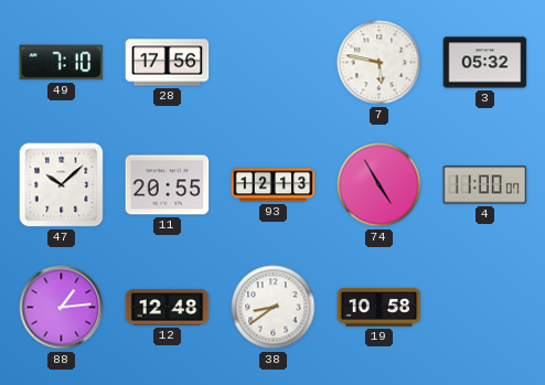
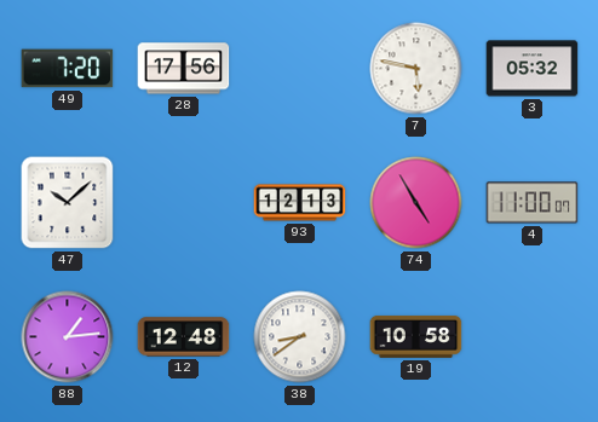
49: 7:10 -> 7:20 (68, 69)
11: 20:55 -> none (168, 185)
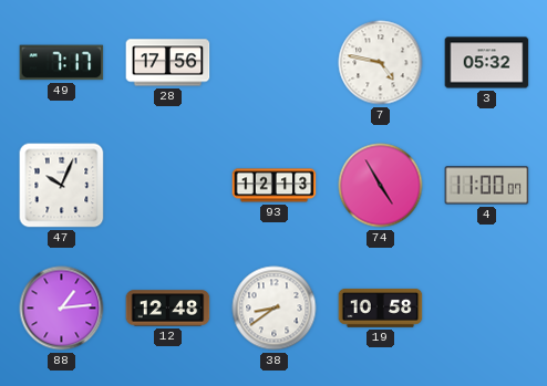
49: 7:20 -> 7:17 (62, 63)
7: 5:47 -> 4:47 (381, 63)
47: 10:08 -> 10:04 (62, 186)
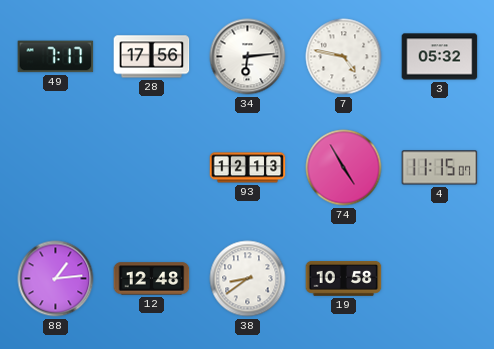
34: none -> 6:14 (248, 57)
47: 10:04 -> none (62, 186)
4: 11:00 -> 11:15 (440, 168)
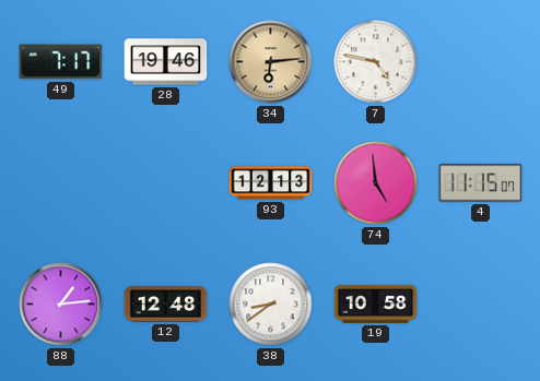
28: 17:56 -> 19:46 (166, 62)
34 dial: white -> champagne (271, 62)
3: 05:32 -> none (440, 57)
74: 4:55 -> 4:59 (376, 183)
